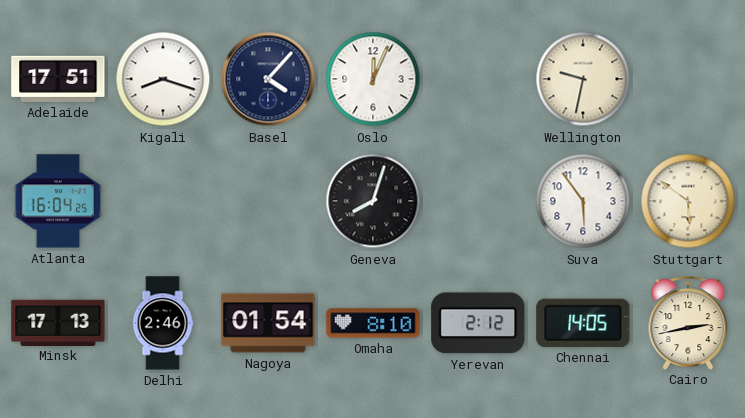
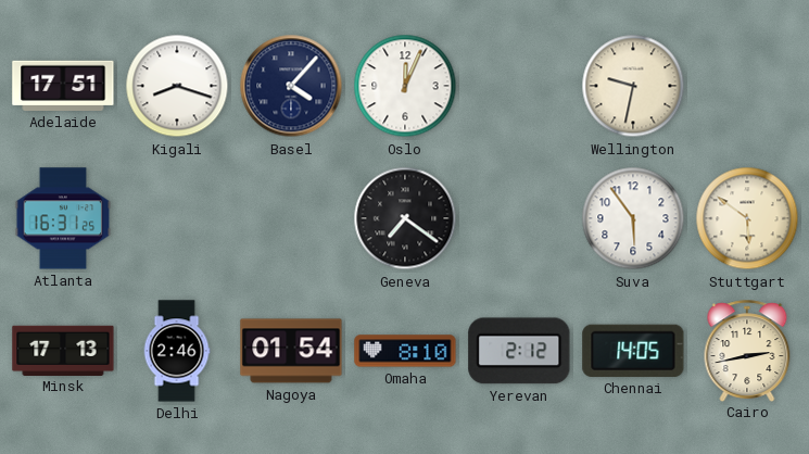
Atlanta: 16:04 -> 16:31 (63, 218)
Geneva: 8:03 -> 7:21 (405, 218)
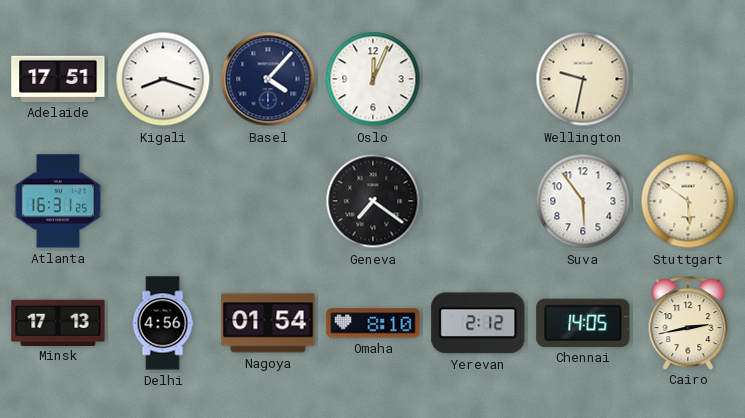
Delhi: 2:46 -> 4:56 (163, 323)
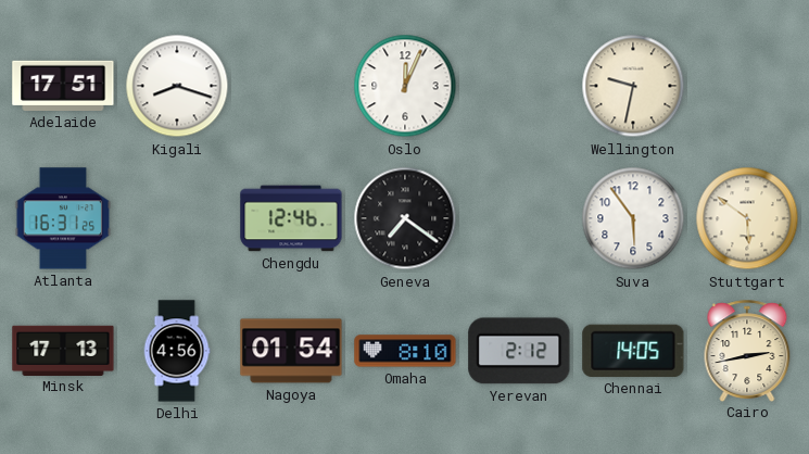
Basel: 4:07 -> none (268, 79)
Chengdu: none -> 12:46 (291, 218)
